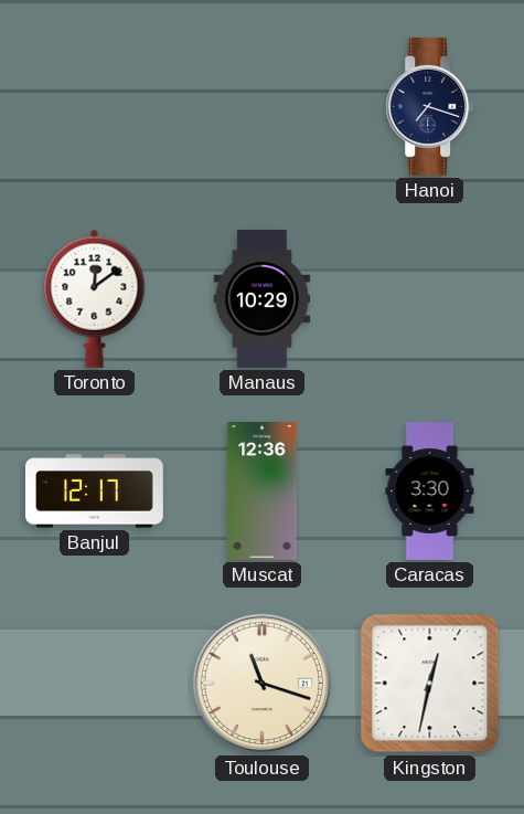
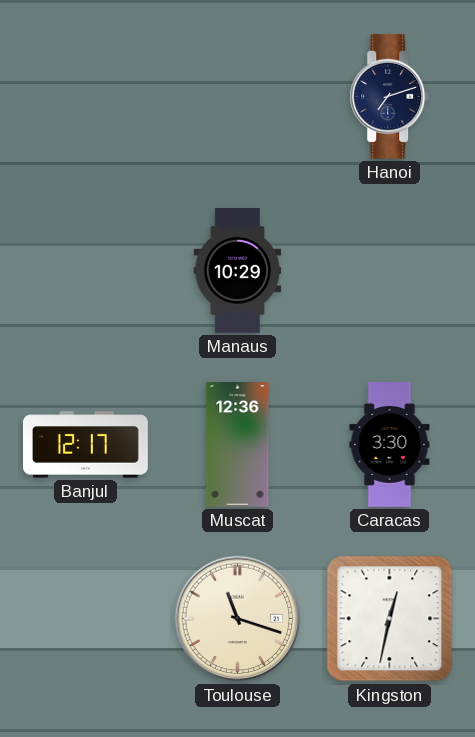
Hanoi: 7:18 -> 7:12 (390, 96)
Toronto: 12:09 -> none (95, 298)
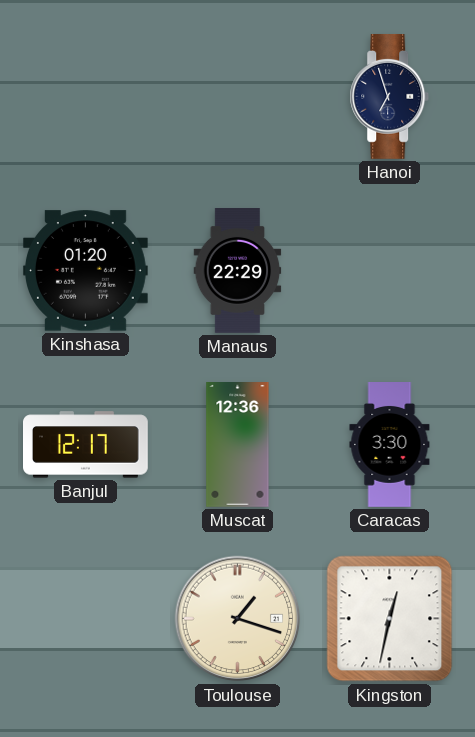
Hanoi: 7:12 -> 6:57 (390, 96)
Kinshasa: none -> 01:20 (85, 271)
Manaus: 10:29 -> 22:29 (238, 271)
Toulouse: 11:18 -> 1:18 (238, 619)
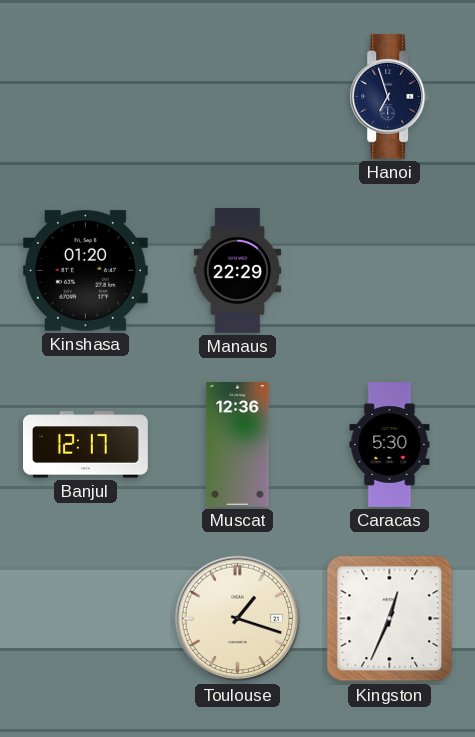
Caracas: 3:30 -> 5:30 (390, 445)
Kingston: 12:32 -> 12:34 (390, 619)
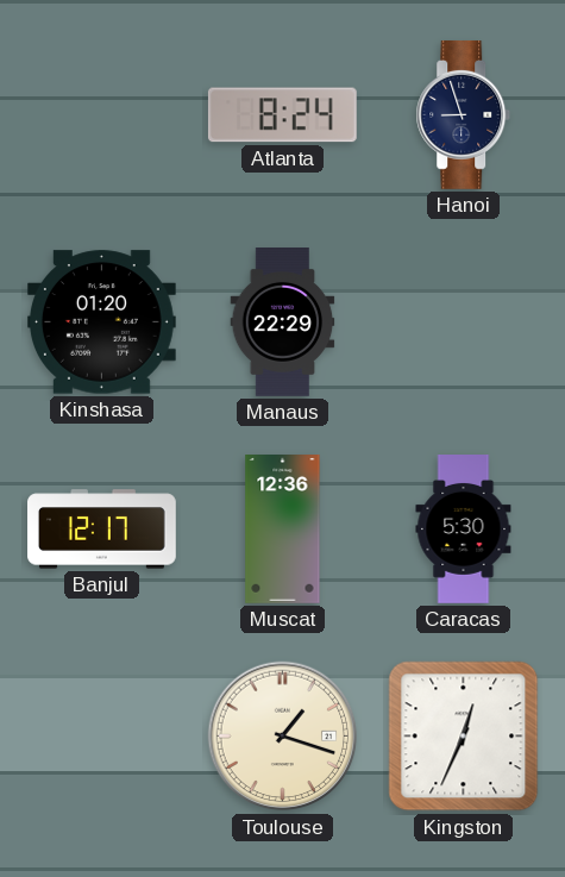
Atlanta: none -> 8:24 (282, 115)
Hanoi: 6:57 -> 8:57 (464, 114)
